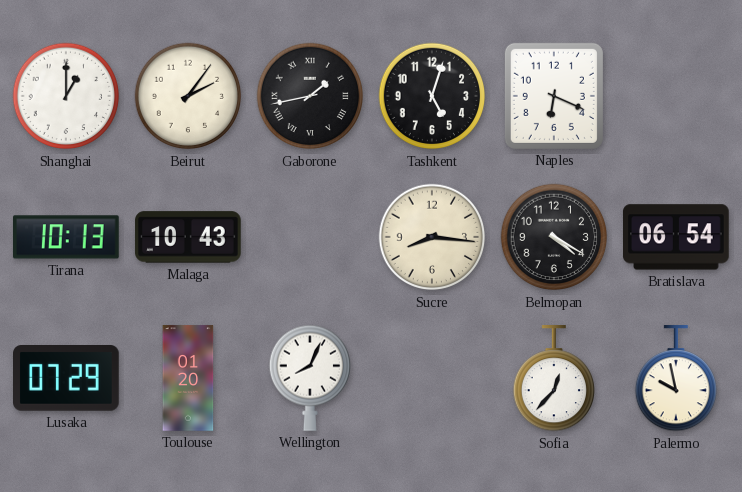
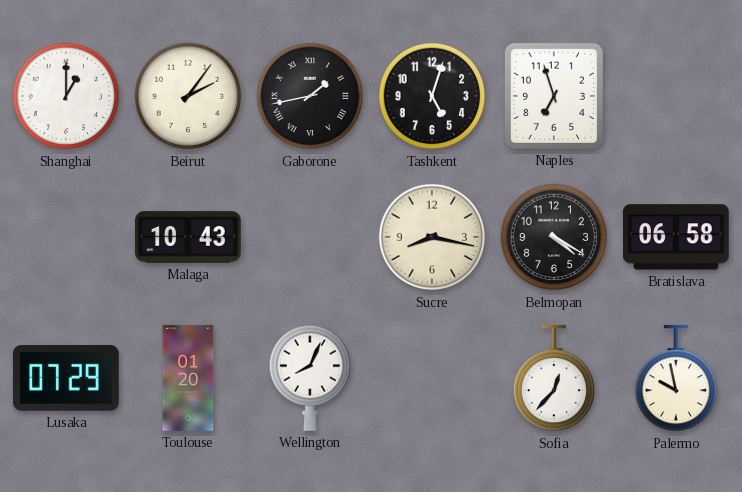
Naples: 6:19 -> 6:57 (554, 96)
Tirana: 10:13 -> none (67, 237)
Sucre: 8:16 -> 8:17 (432, 237)
Bratislava: 06:54 -> 06:58 (676, 237)
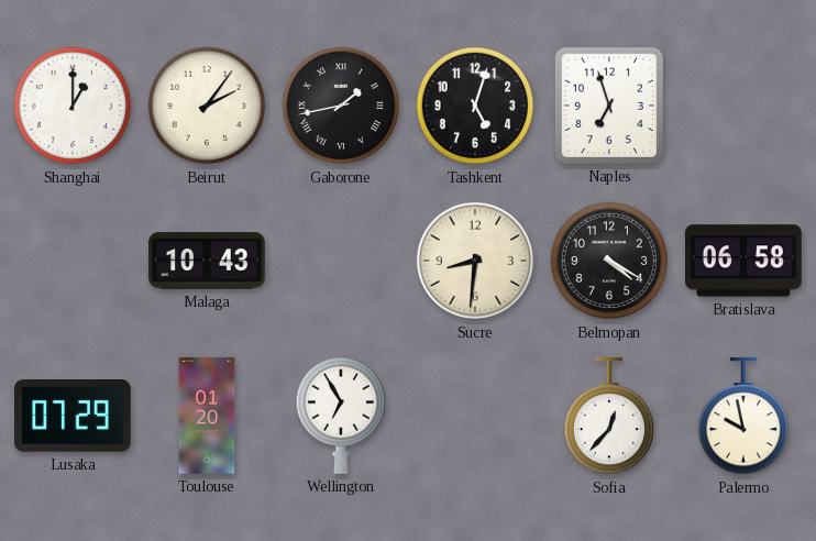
Sucre: 8:17 -> 8:31 (475, 261)
Wellington: 8:04 -> 6:55 (340, 416)
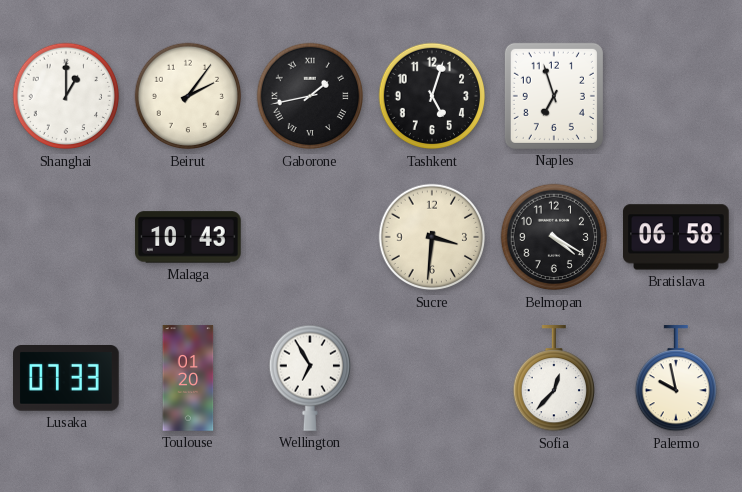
Sucre: 8:31 -> 3:31 (432, 237)
Lusaka: 07:29 -> 07:33 (67, 378)
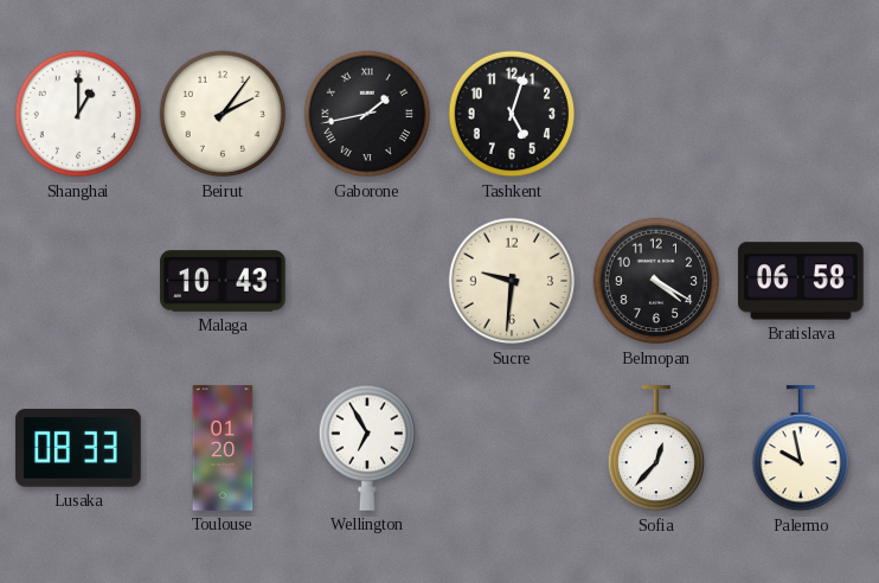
Naples: 6:57 -> none (554, 96)
Sucre: 3:31 -> 9:31 (512, 281)
Lusaka: 07:33 -> 08:33 (79, 448)
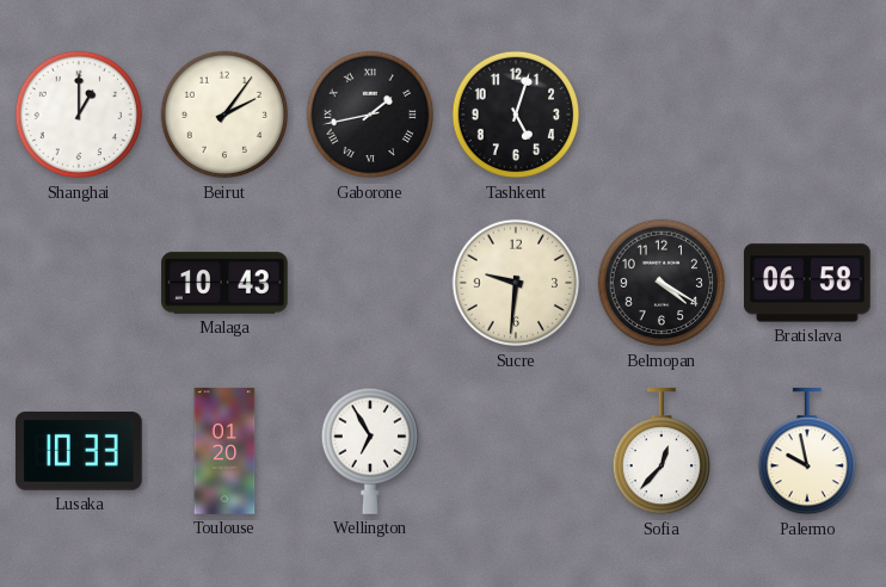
Lusaka: 08:33 -> 10:33 (80, 451)
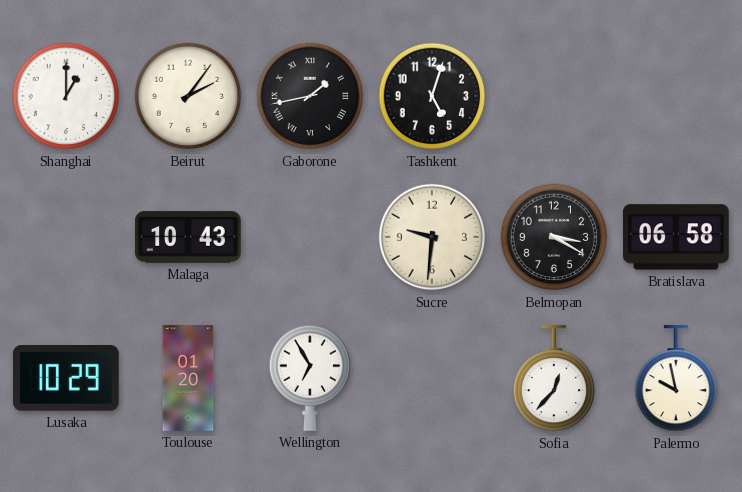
Belmopan: 4:20 -> 3:20 (554, 237)
Lusaka: 10:33 -> 10:29 (67, 378)
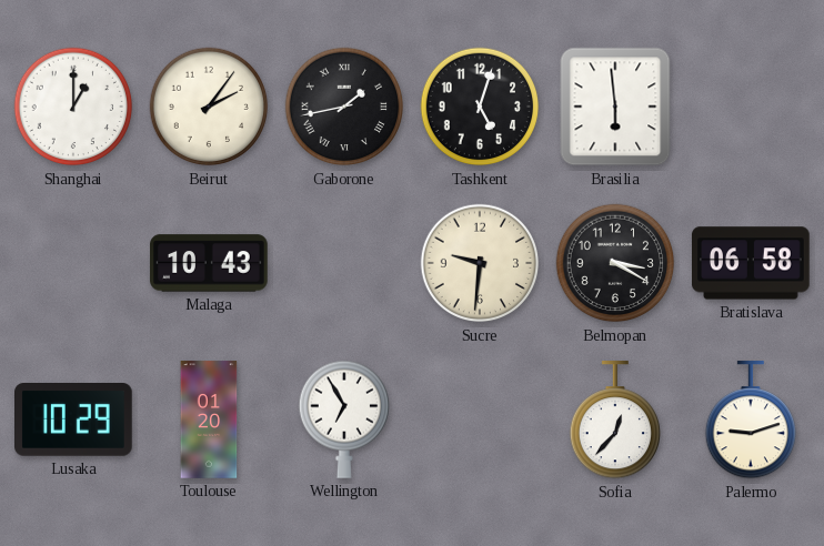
Brasilia: none -> 5:59 (615, 107)
Palermo: 9:58 -> 9:12 (750, 421)
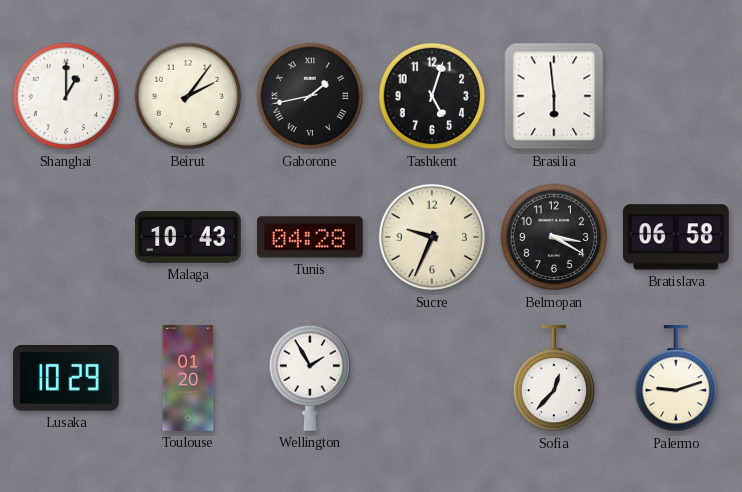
Tunis: none -> 04:28 (310, 237)
Sucre: 9:31 -> 9:34 (432, 237)
Wellington: 6:55 -> 1:55 (309, 378)
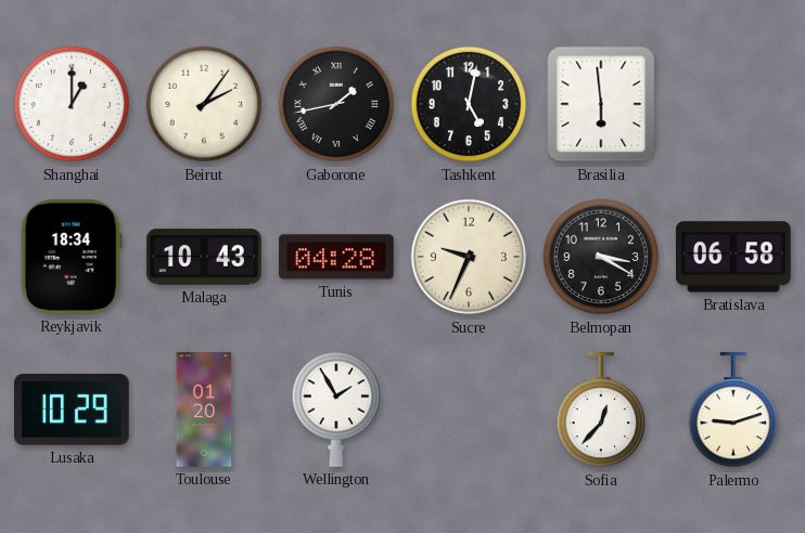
Tashkent: 5:03 -> 5:02 (469, 104)
Reykjavik: none -> 18:34 (72, 258)
